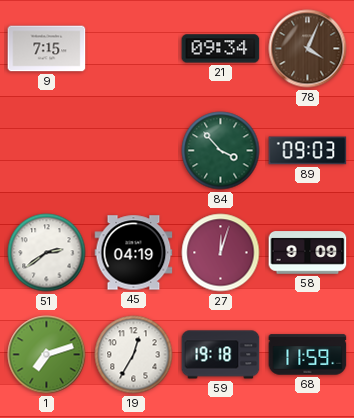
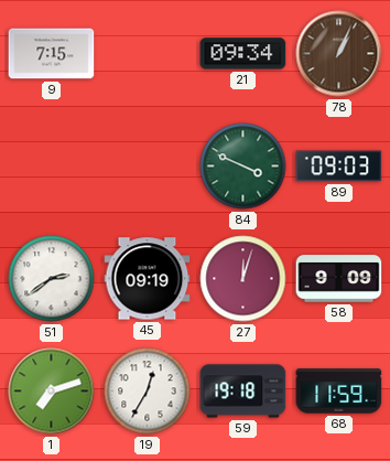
78: 4:04 -> 1:04 (339, 54)
84: 3:53 -> 3:49 (243, 167)
45: 04:19 -> 09:19 (148, 279)
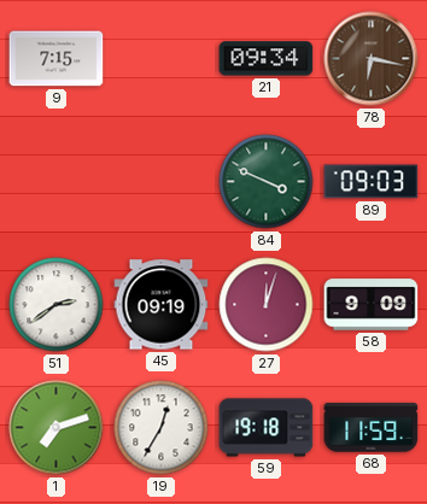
78: 1:04 -> 6:17 (372, 59)
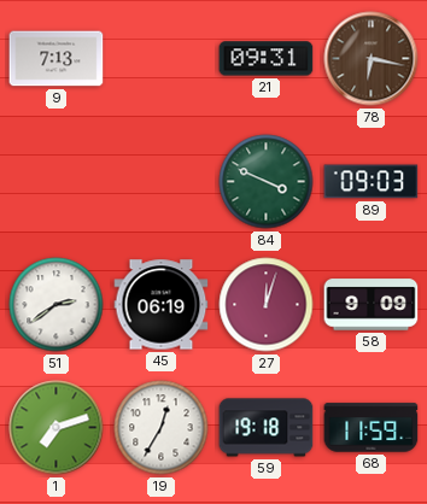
9: 7:15 -> 7:13 (57, 59)
21: 09:34 -> 09:31 (267, 59)
45: 09:19 -> 06:19 (162, 305)
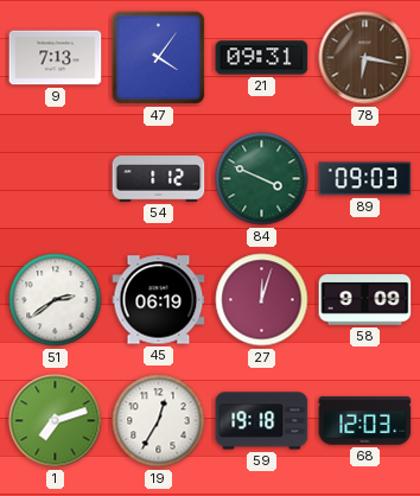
47: none -> 4:06 (159, 58)
54: none -> 1:12 (159, 179)
68: 11:59 -> 12:03 (365, 421)
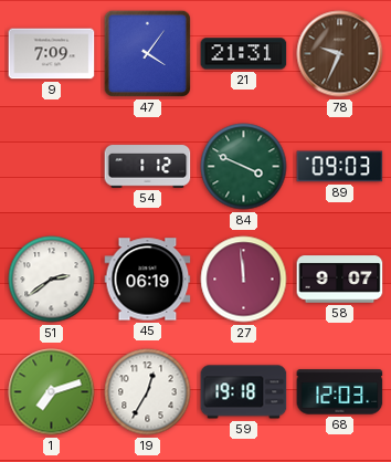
9: 7:13 -> 7:09 (52, 54)
21: 09:31 -> 21:31 (244, 54)
78: 6:17 -> 9:34 (340, 54)
27: 12:03 -> 11:59 (244, 280)
58: 9:09 -> 9:07 (340, 280)
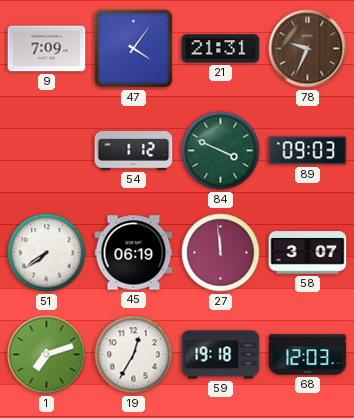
51: 2:39 -> 7:39 (47, 253)
58: 9:07 -> 3:07 (308, 253)
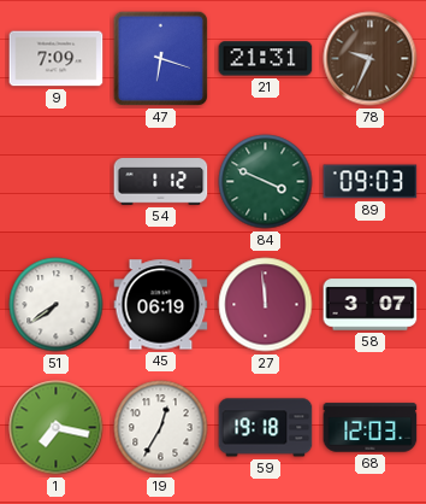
47: 4:06 -> 6:18 (161, 59)
1: 7:12 -> 7:17 (57, 428)
